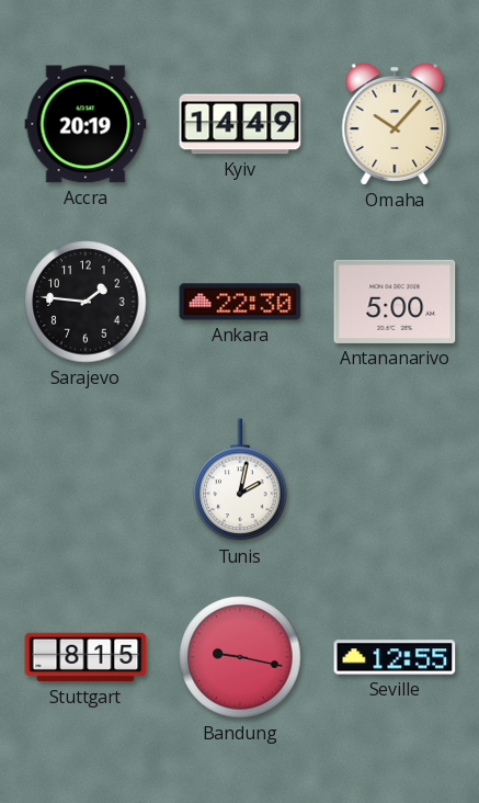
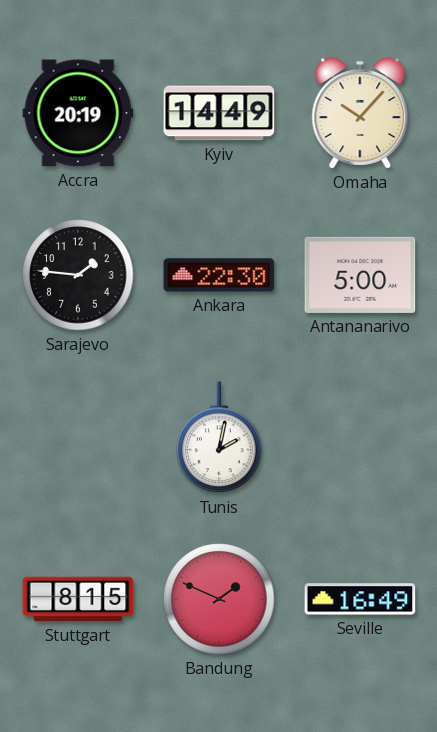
Bandung: 9:17 -> 1:49 (219, 599)
Seville: 12:55 -> 16:49 (360, 599)
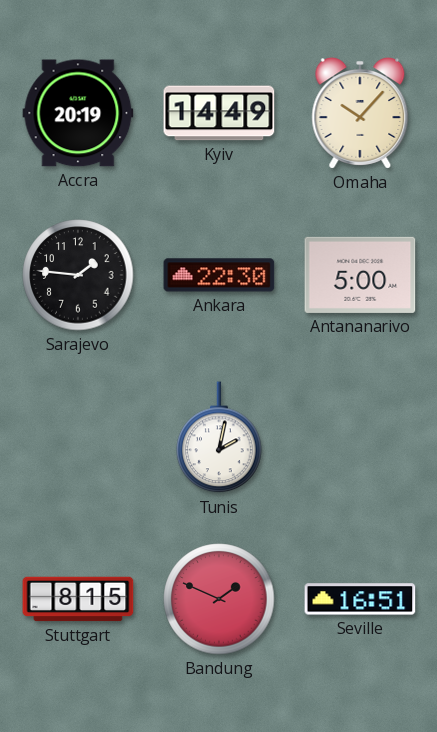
Seville: 16:49 -> 16:51 (360, 599)
